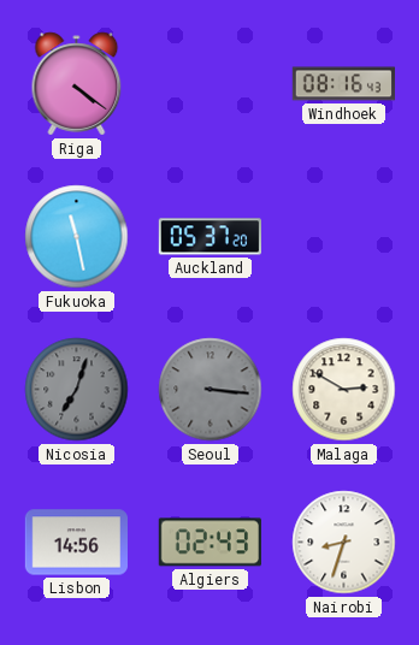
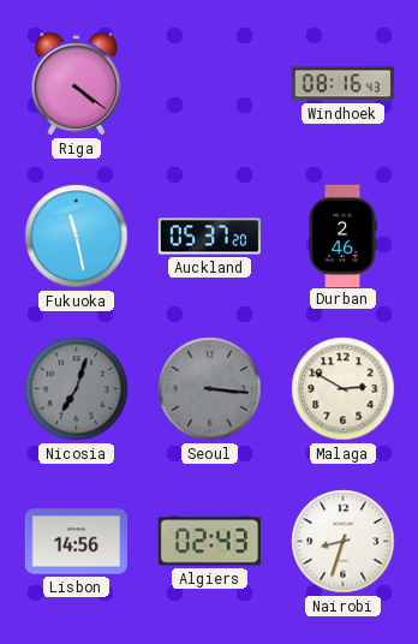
Durban: none -> 2:46 (342, 235)
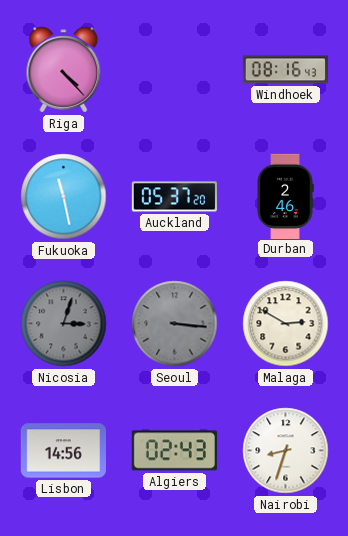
Riga: 4:21 -> 4:23 (64, 70)
Nicosia: 7:03 -> 3:03 (64, 324)
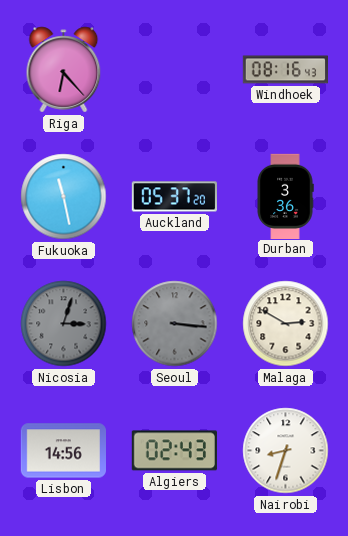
Riga: 4:23 -> 6:23 (64, 70)
Durban: 2:46 -> 3:36 (285, 196)
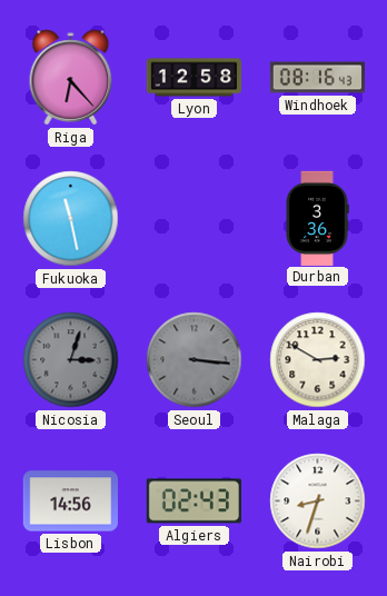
Lyon: none -> 12:58 (195, 78)
Auckland: 05:37 -> none (174, 197)
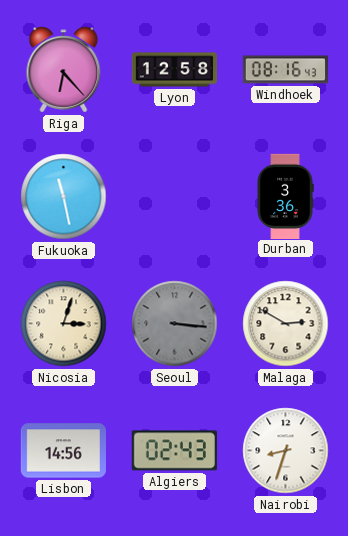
Nicosia dial: grey -> cream (64, 324)
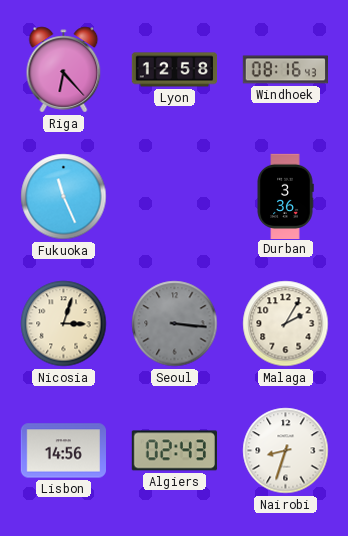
Fukuoka: 11:28 -> 11:26 (64, 197)
Malaga: 2:50 -> 2:05 (286, 324)
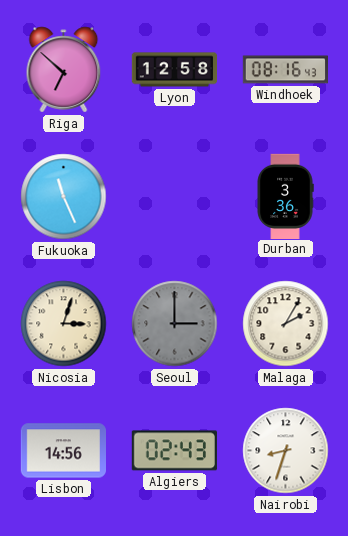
Riga: 6:23 -> 6:52 (64, 70)
Seoul: 3:16 -> 3:00 (175, 324)
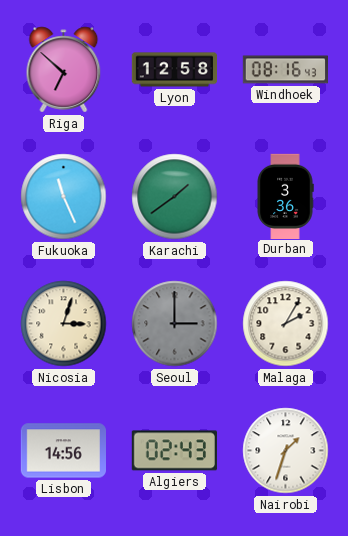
Karachi: none -> 1:39 (175, 197)
Nairobi: 8:33 -> 1:33 (286, 451)
